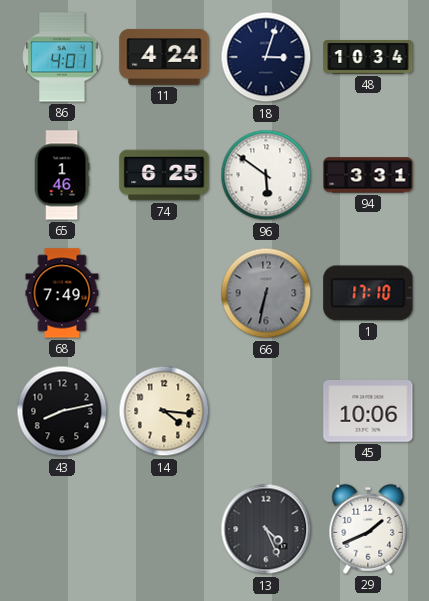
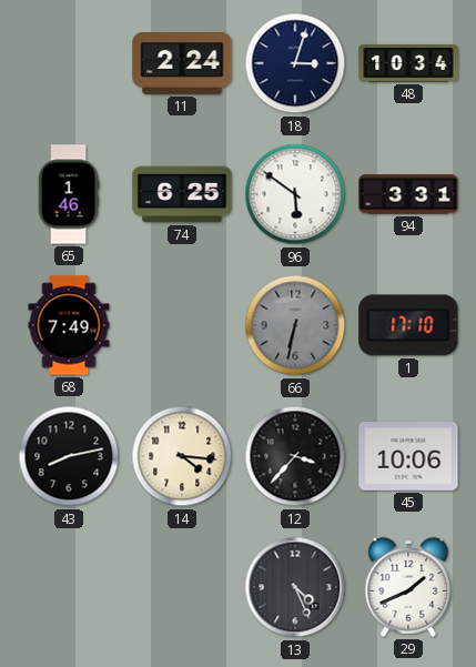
86: 4:01 -> none (62, 57)
11: 4:24 -> 2:24 (182, 63)
12: none -> 3:37 (295, 456)
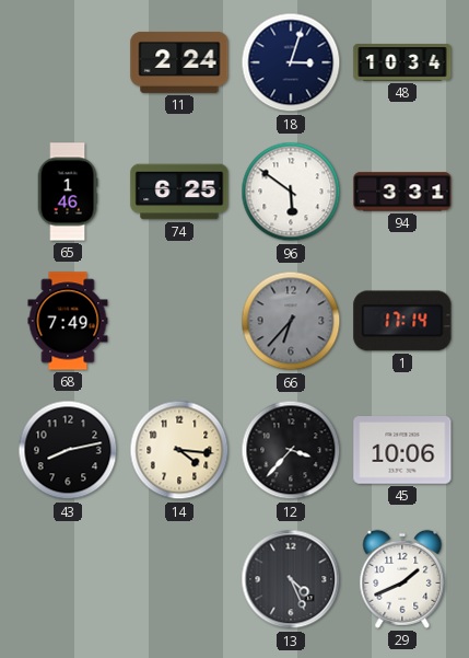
66: 6:32 -> 6:37 (291, 321)
1: 17:10 -> 17:14 (402, 321)
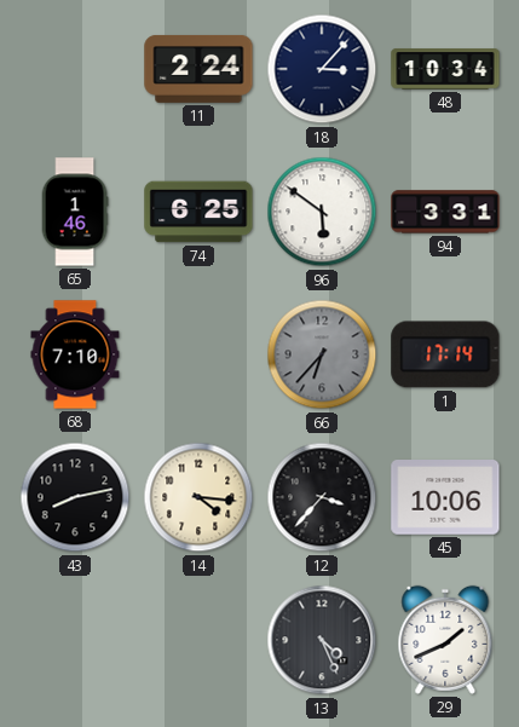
18: 3:03 -> 3:07 (322, 69)
68: 7:49 -> 7:10 (75, 354)
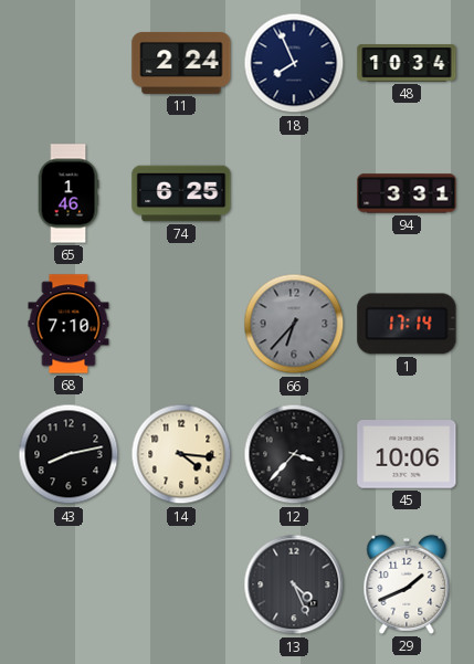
18: 3:07 -> 7:56 (294, 63)
96: 5:51 -> none (322, 212)
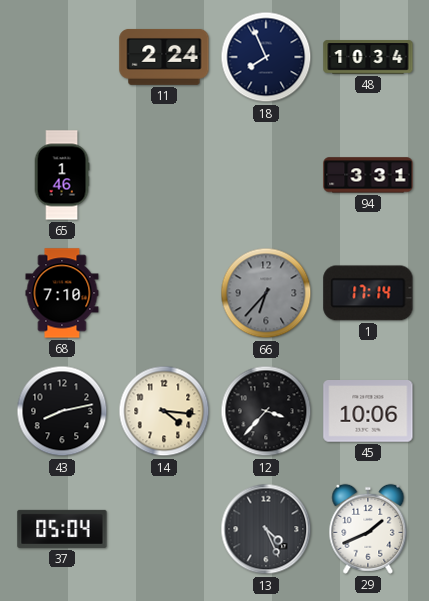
74: 6:25 -> none (181, 193)
37: none -> 05:04 (62, 529)
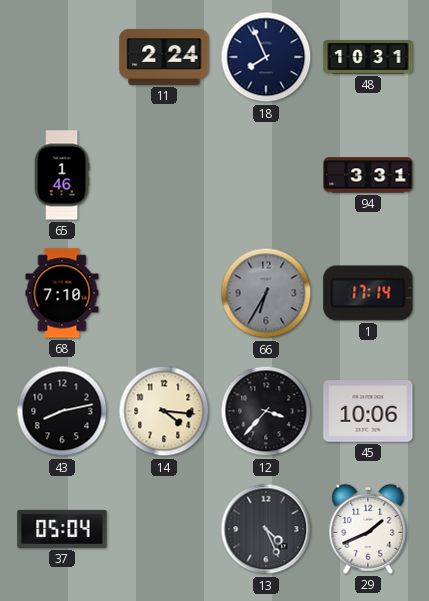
48: 10:34 -> 10:31 (368, 57)
66: 6:37 -> 6:35 (266, 293)
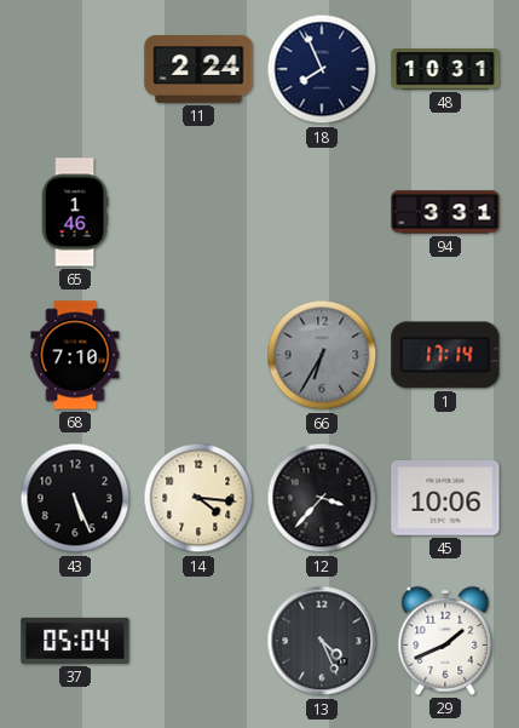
43: 8:13 -> 5:26 (75, 498)
